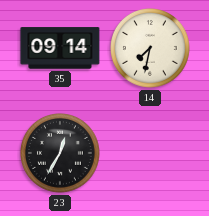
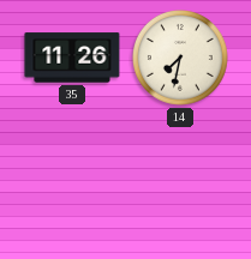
35: 09:14 -> 11:26 (72, 58)
23: 12:35 -> none (61, 154)
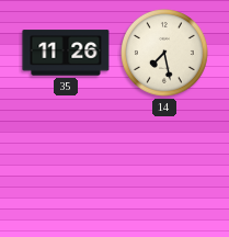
14: 7:32 -> 7:28 (165, 54)
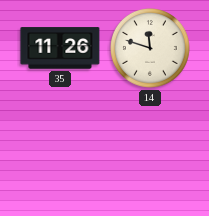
14: 7:28 -> 11:48 (151, 49)
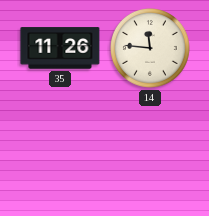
14: 11:48 -> 11:46 (151, 49)
